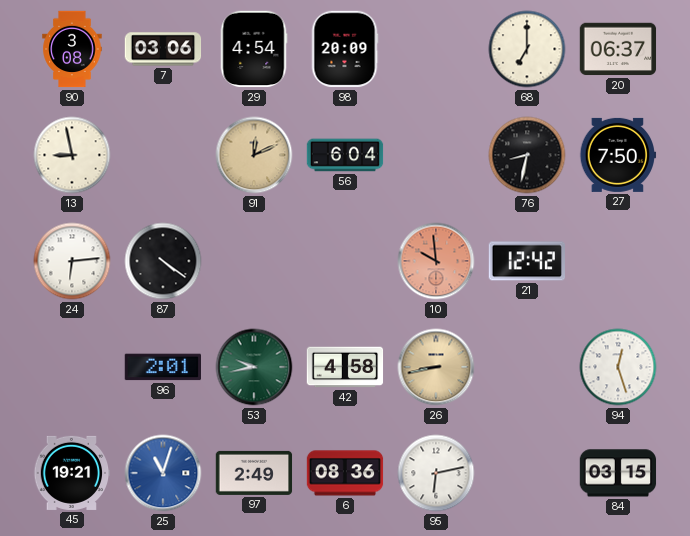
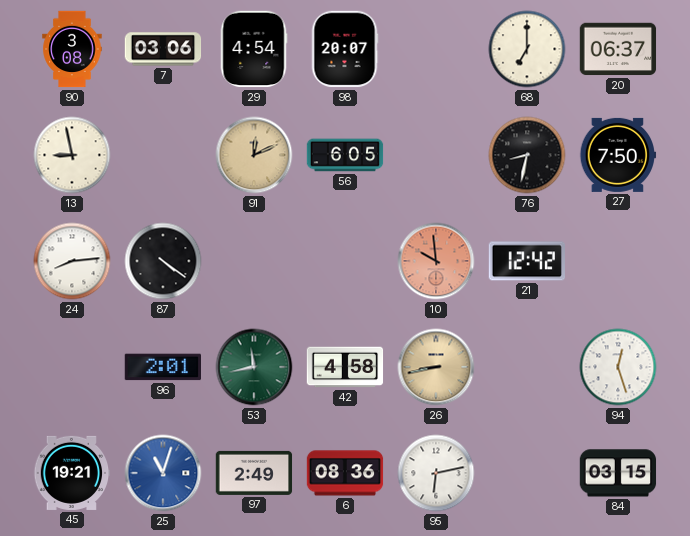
98: 20:09 -> 20:07 (345, 49)
56: 6:04 -> 6:05 (345, 155)
24: 6:14 -> 8:14 (72, 261)
53: 9:43 -> 11:43 (254, 367)
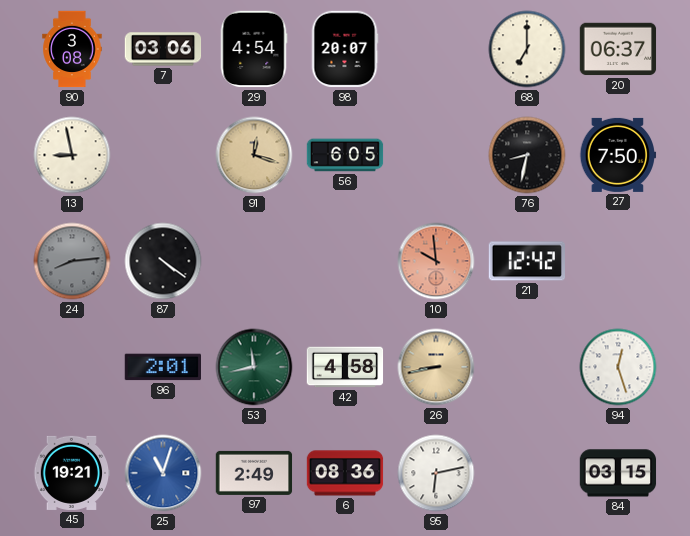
91: 12:11 -> 12:18 (254, 155)
24 dial: white -> grey (72, 261)
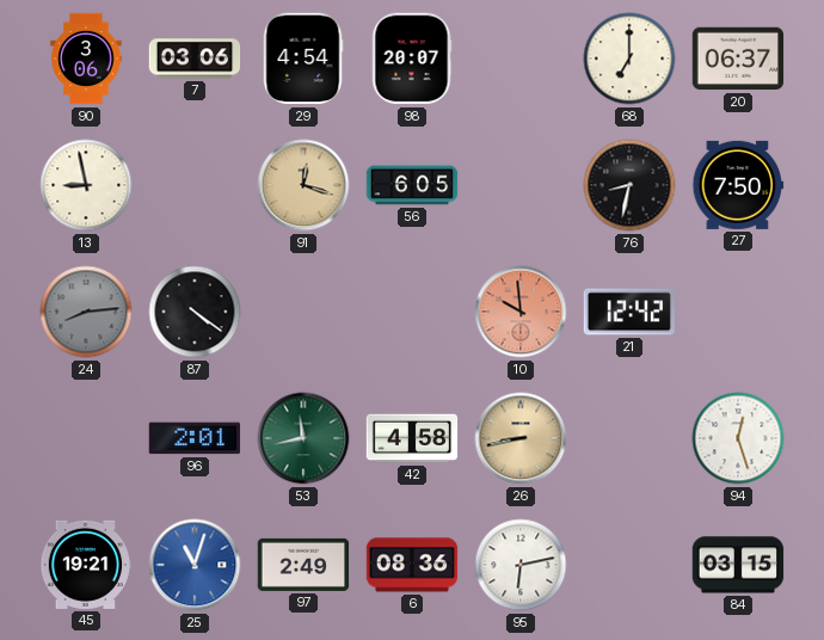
90: 3:08 -> 3:06 (86, 59)
